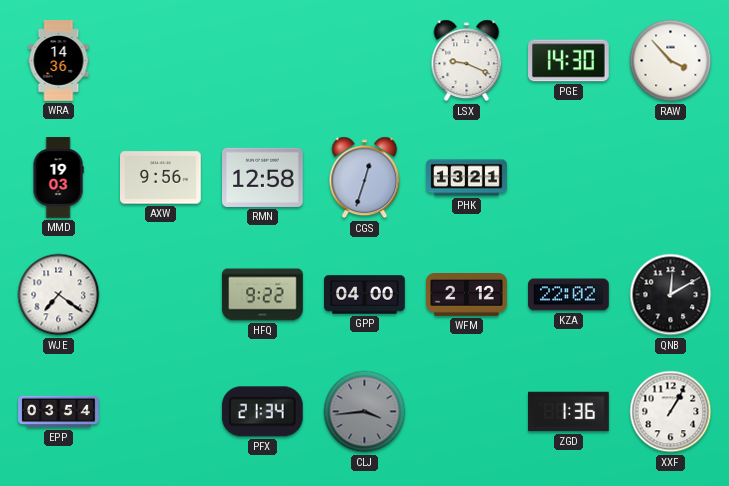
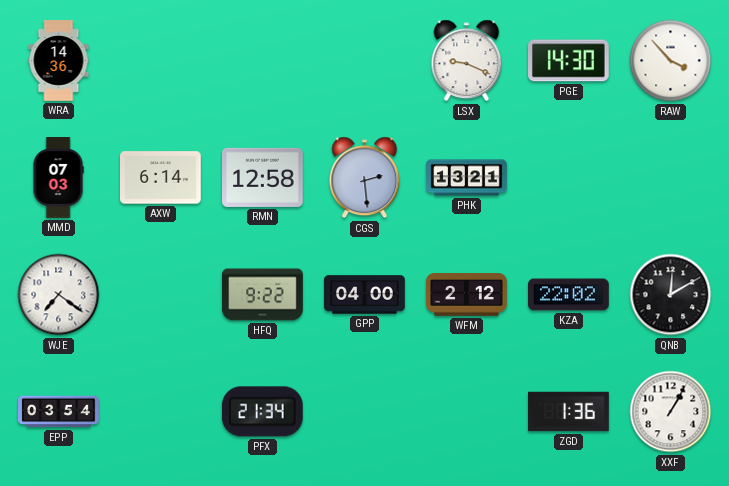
MMD: 19:03 -> 07:03 (58, 178)
AXW: 9:56 -> 6:14 (161, 178)
CGS: 12:33 -> 2:29 (365, 178)
CLJ: 3:44 -> none (365, 412)
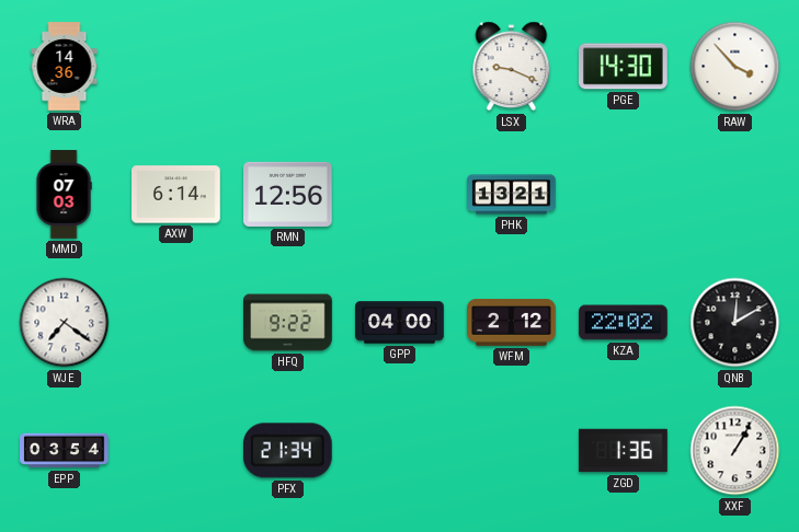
RMN: 12:58 -> 12:56 (288, 194)
CGS: 2:29 -> none (365, 178)
